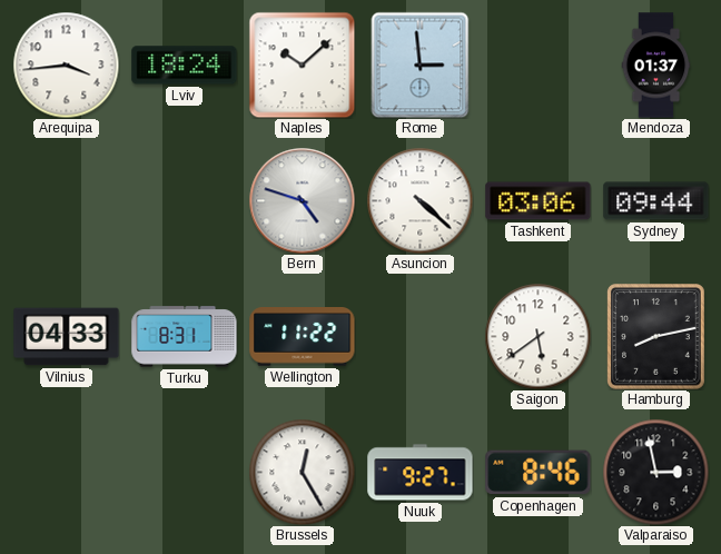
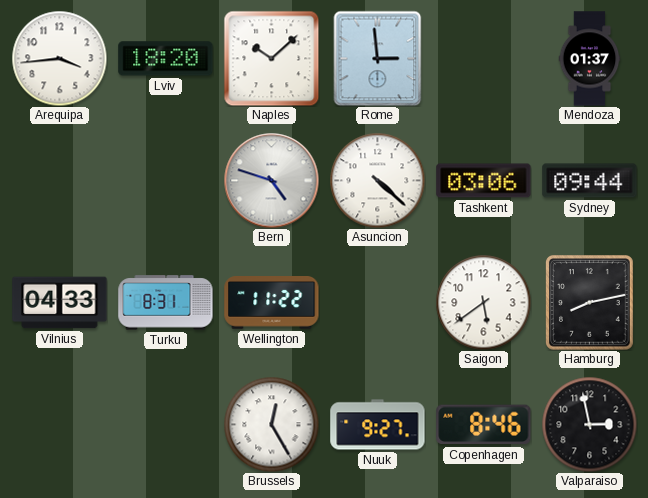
Lviv: 18:24 -> 18:20 (166, 59)
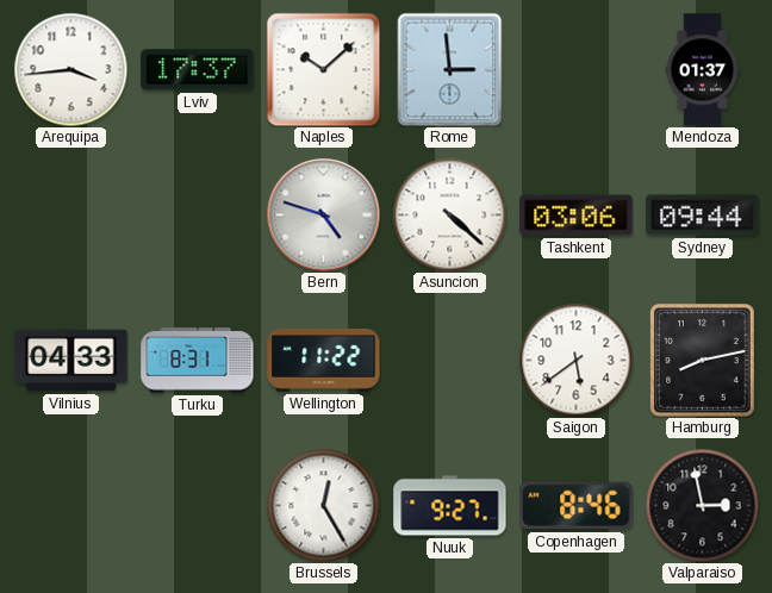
Lviv: 18:20 -> 17:37 (198, 70)
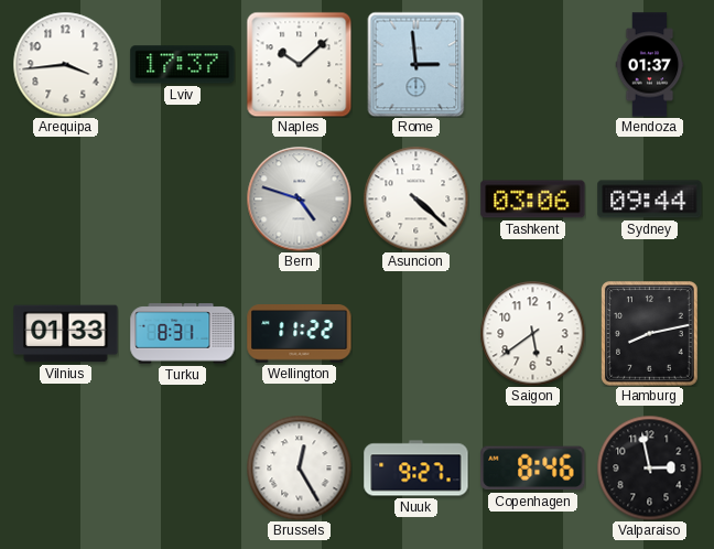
Vilnius: 04:33 -> 01:33 (66, 334)
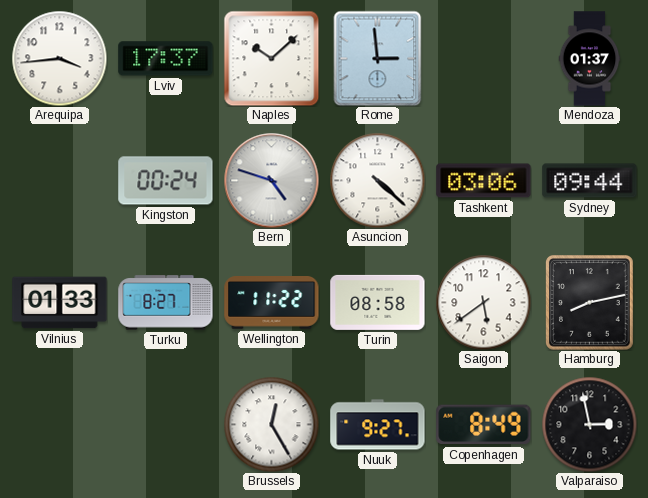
Kingston: none -> 00:24 (166, 181)
Turku: 8:31 -> 8:27 (166, 303)
Turin: none -> 08:58 (378, 302)
Copenhagen: 8:46 -> 8:49 (484, 425)
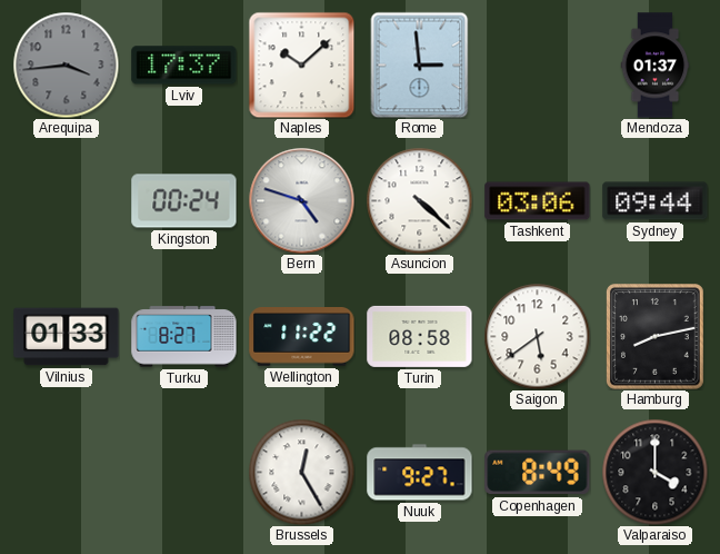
Arequipa dial: white -> grey (66, 65)
Valparaiso: 2:58 -> 4:00 (654, 472)
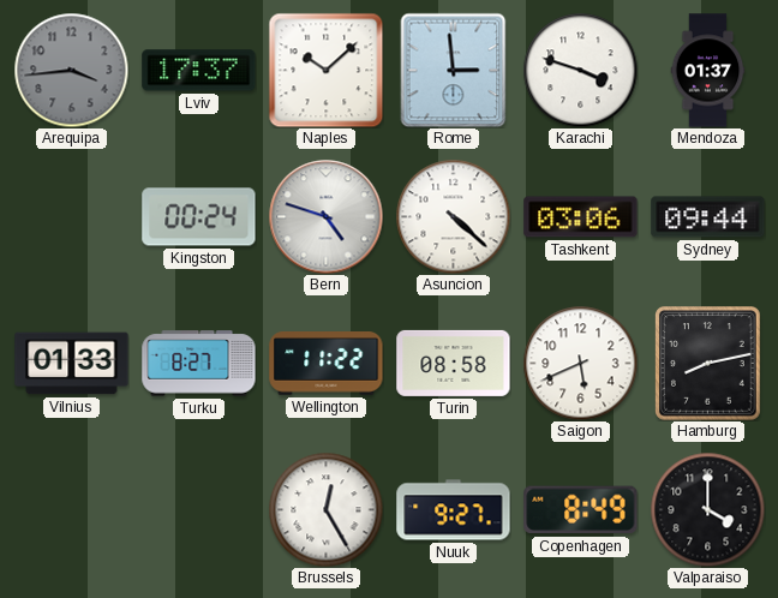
Karachi: none -> 3:48 (580, 70)
Saigon: 5:39 -> 5:41 (580, 363)
